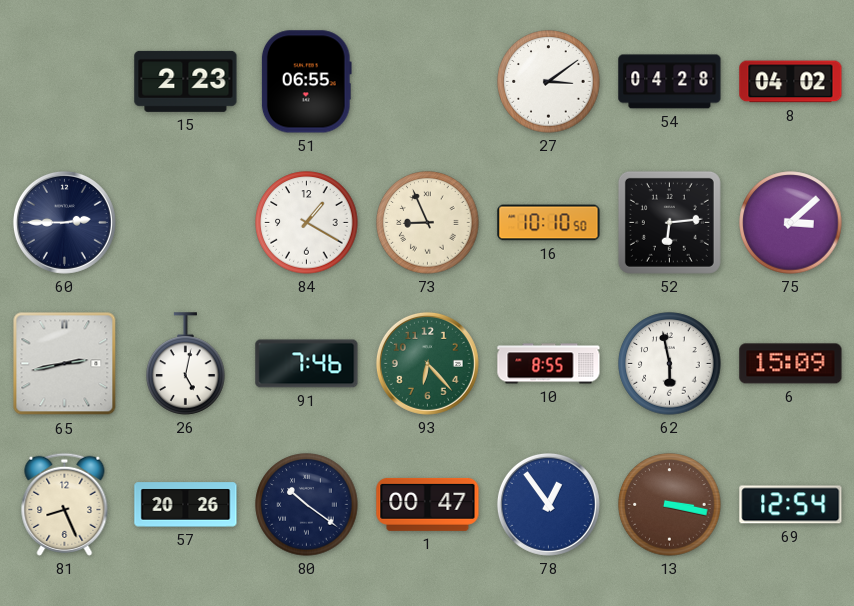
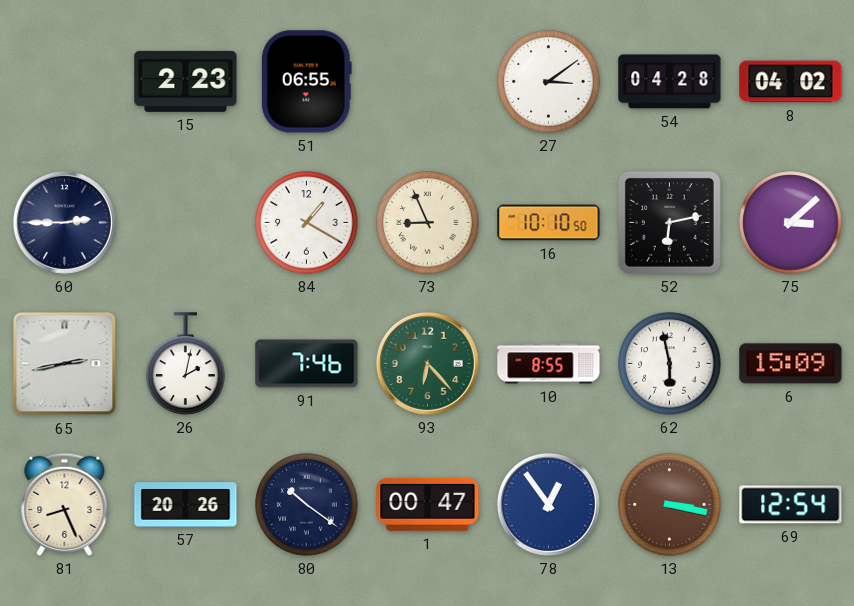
52: 6:14 -> 6:13 (669, 222)
26: 5:02 -> 2:02 (186, 364)
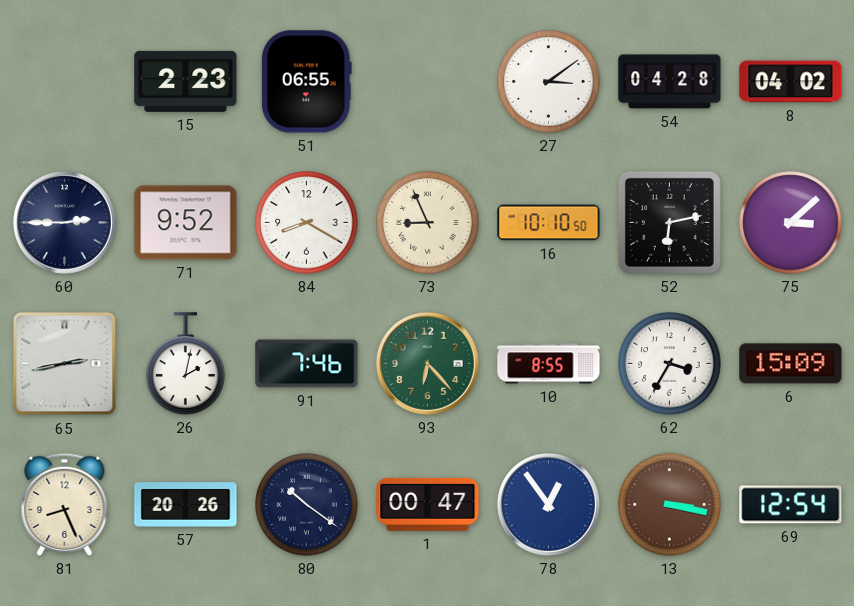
71: none -> 9:52 (186, 223)
84: 1:20 -> 8:20 (307, 223)
62: 5:58 -> 3:35 (670, 364)
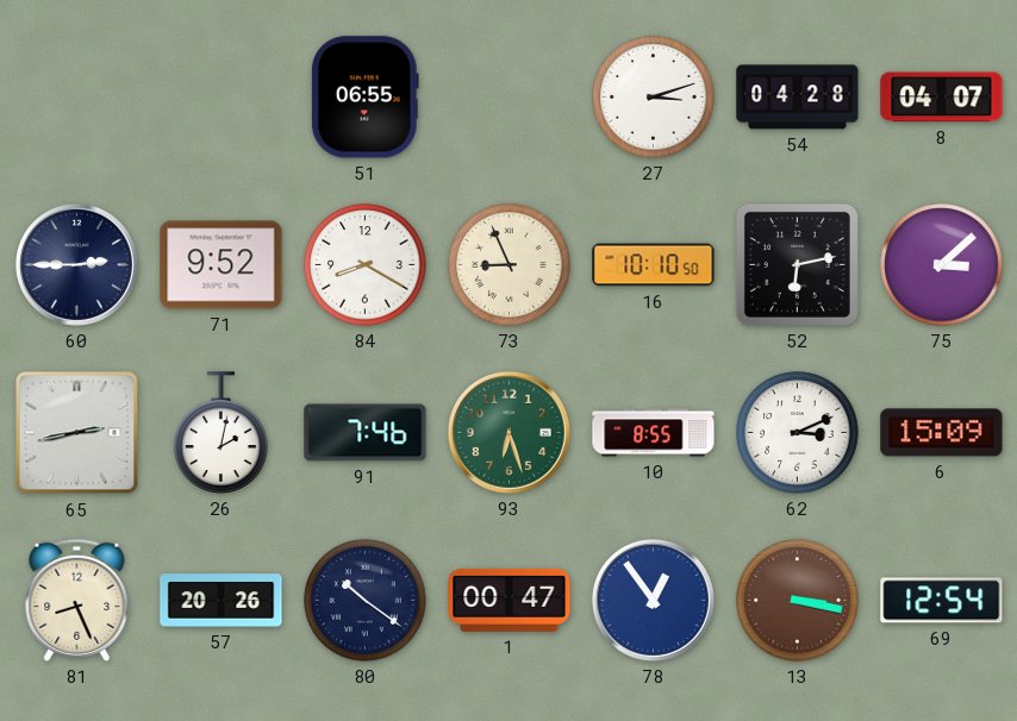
15: 2:23 -> none (186, 81)
27: 3:09 -> 3:12 (654, 98)
8: 04:02 -> 04:07 (942, 98)
93: 6:23 -> 6:27 (509, 432)
62: 3:35 -> 3:11 (798, 433)
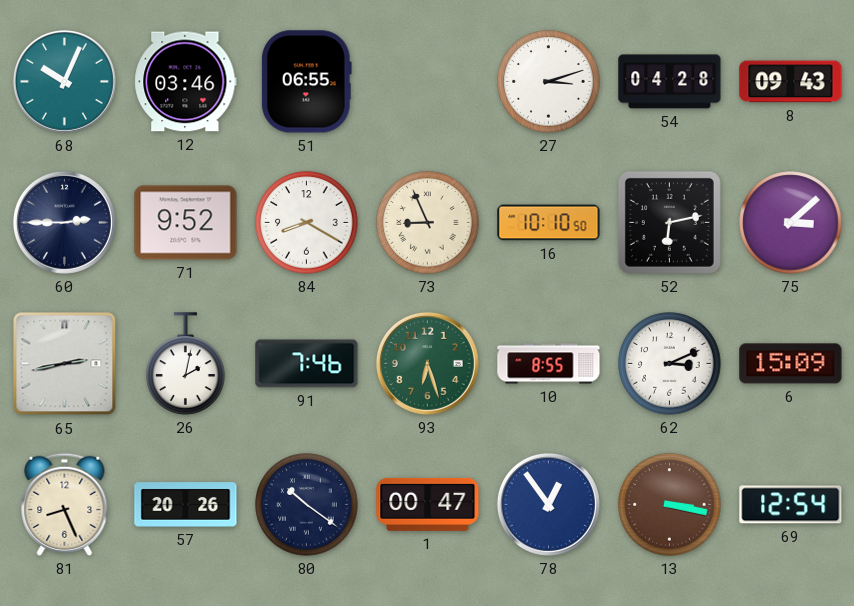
68: none -> 10:04 (64, 81)
12: none -> 03:46 (186, 82)
8: 04:07 -> 09:43 (791, 82)
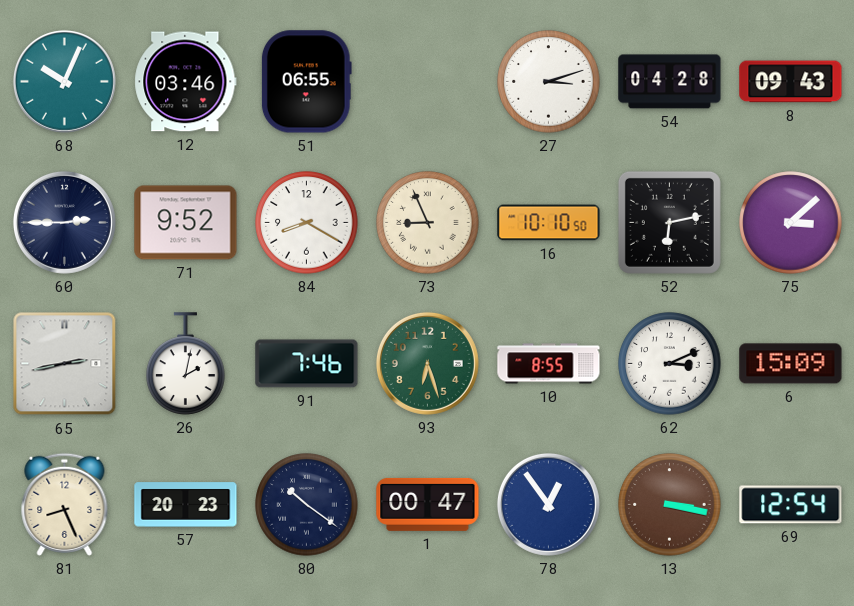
57: 20:26 -> 20:23 (186, 505)
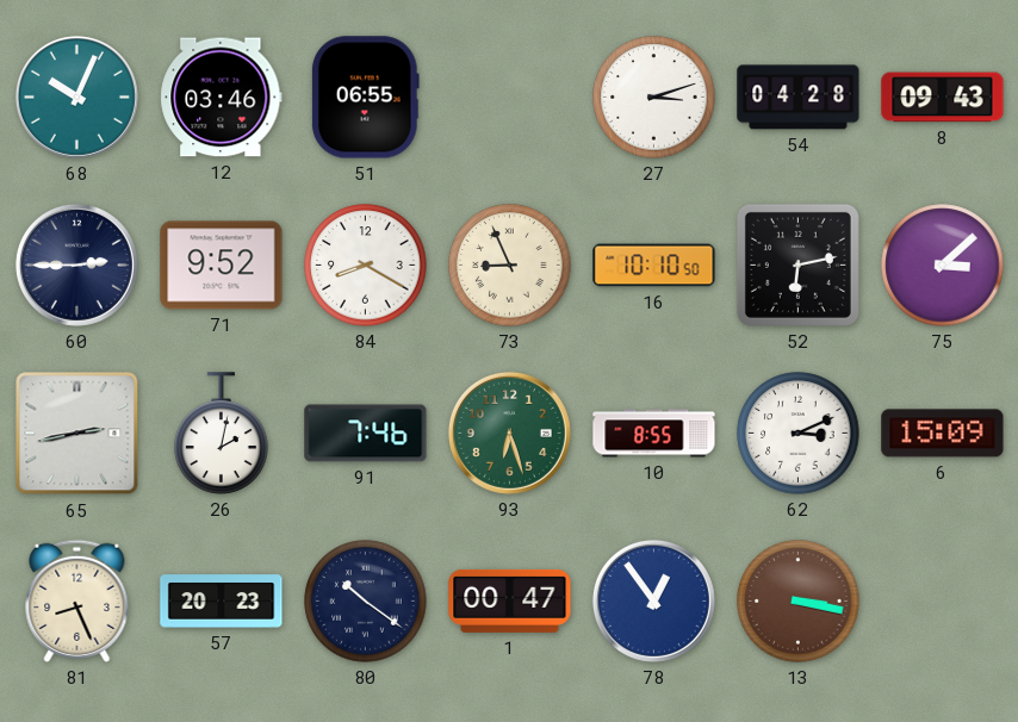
69: 12:54 -> none (791, 505)
